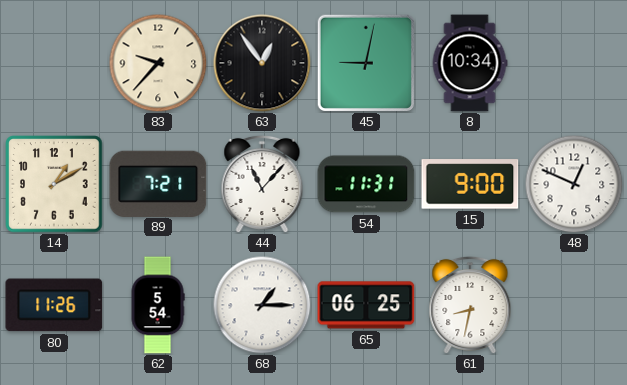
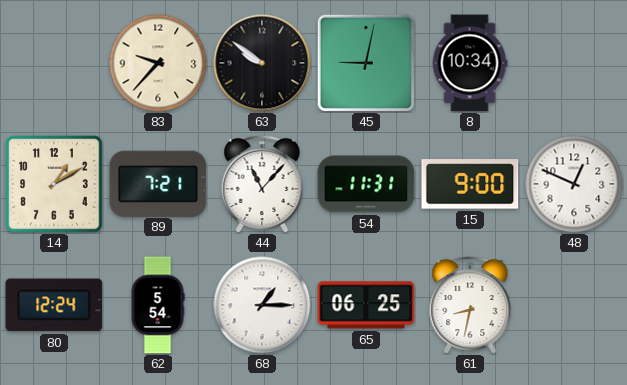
63: 12:54 -> 9:51 (262, 63)
80: 11:26 -> 12:24 (54, 305)
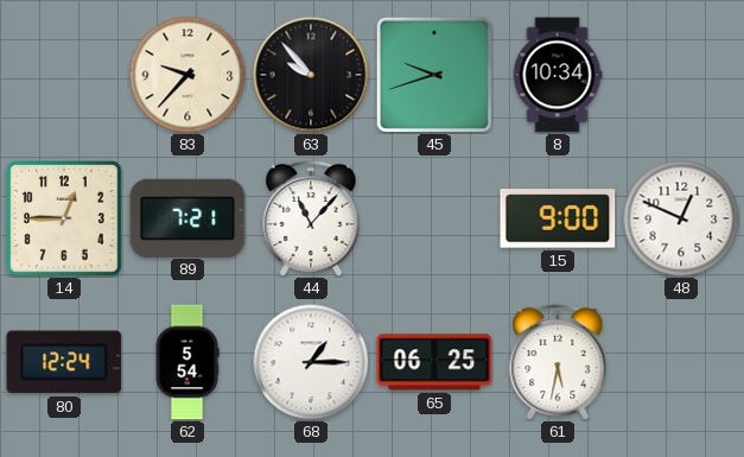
63: 9:51 -> 9:53 (311, 75)
45: 9:02 -> 9:42 (434, 74)
14: 1:10 -> 12:45 (64, 218)
54: 11:31 -> none (366, 184)
61: 8:32 -> 5:32 (558, 361)
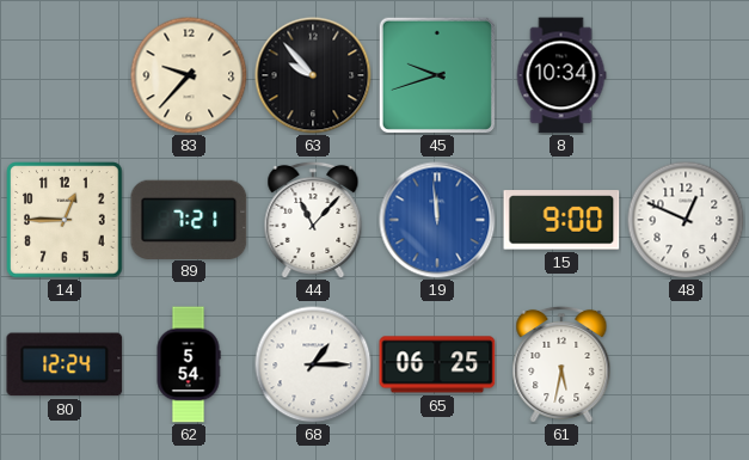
19: none -> 11:59 (437, 220)
